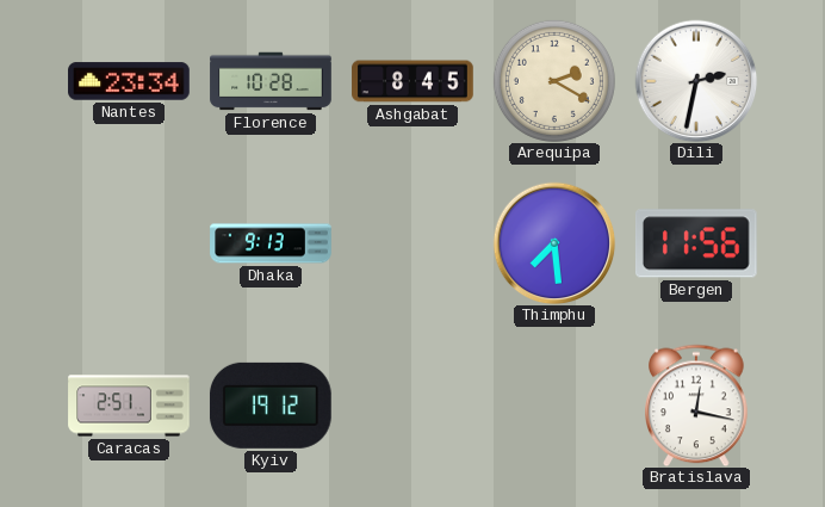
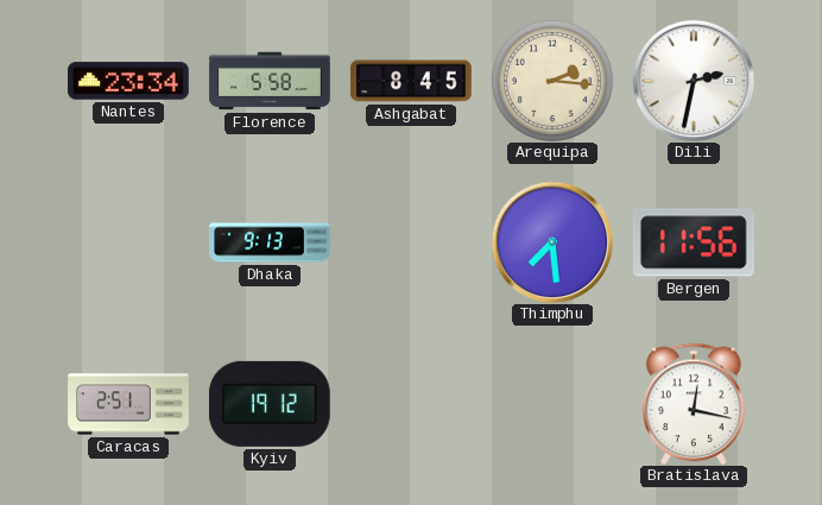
Florence: 10:28 -> 5:58 (270, 81)
Arequipa: 2:20 -> 2:16 (552, 81)
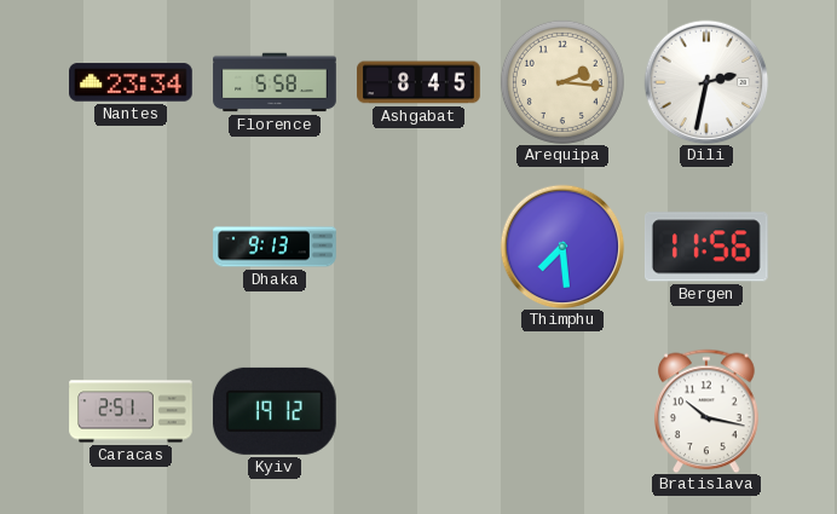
Bratislava: 12:17 -> 10:17 (706, 411)
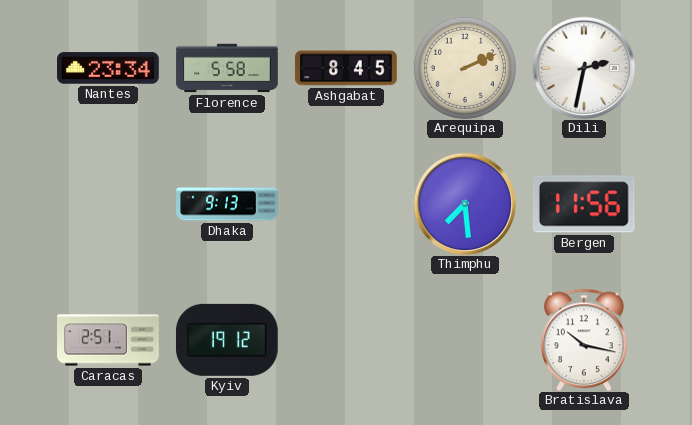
Arequipa: 2:16 -> 2:11 (465, 68)
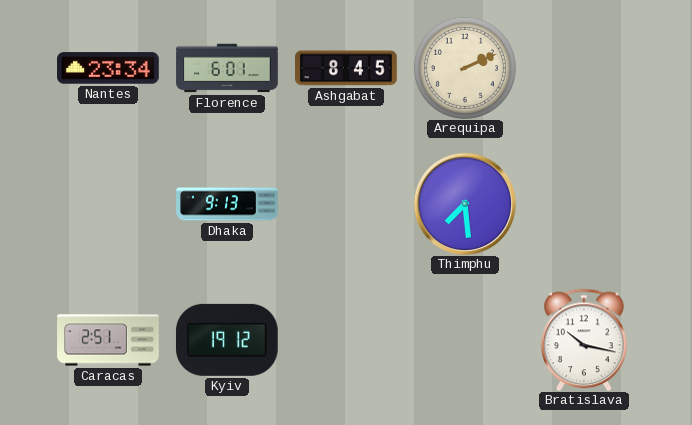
Florence: 5:58 -> 6:01 (227, 68)
Dili: 2:32 -> none (584, 68)
Bergen: 11:56 -> none (584, 204)
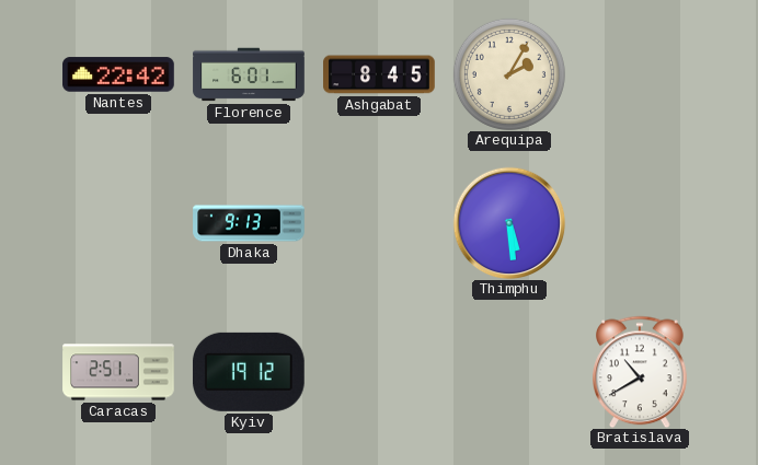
Nantes: 23:34 -> 22:42 (118, 74)
Arequipa: 2:11 -> 2:05 (509, 74)
Thimphu: 7:29 -> 5:29 (509, 223)
Bratislava: 10:17 -> 10:40 (640, 372)
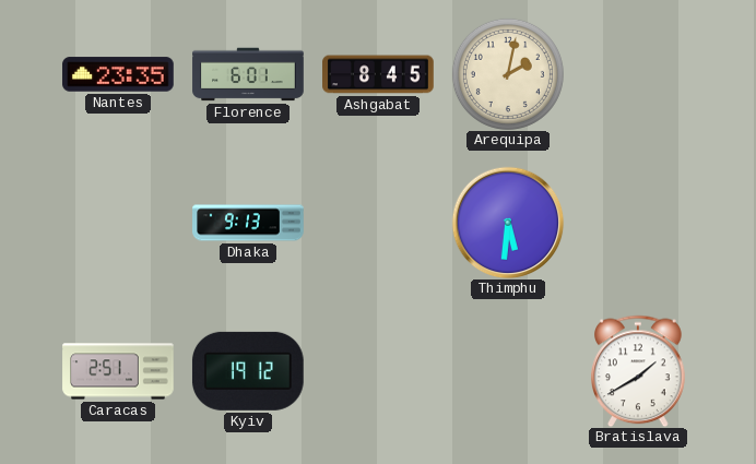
Nantes: 22:42 -> 23:35 (118, 74)
Arequipa: 2:05 -> 2:02 (508, 74)
Thimphu: 5:29 -> 5:31 (508, 223)
Bratislava: 10:40 -> 1:40 (638, 371)
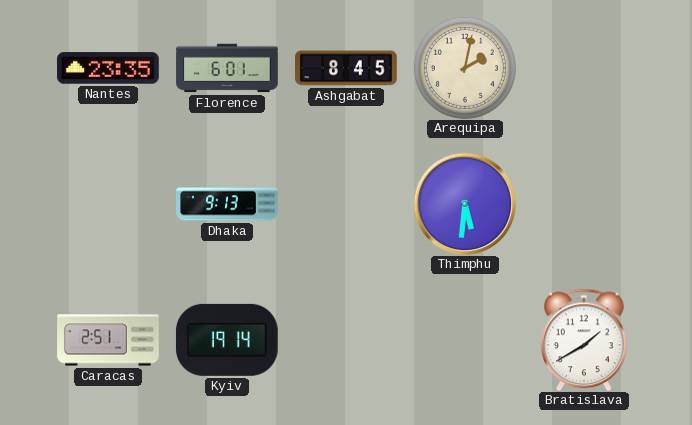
Kyiv: 19:12 -> 19:14 (227, 340)
